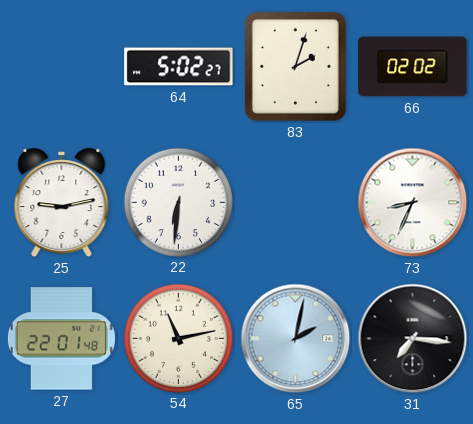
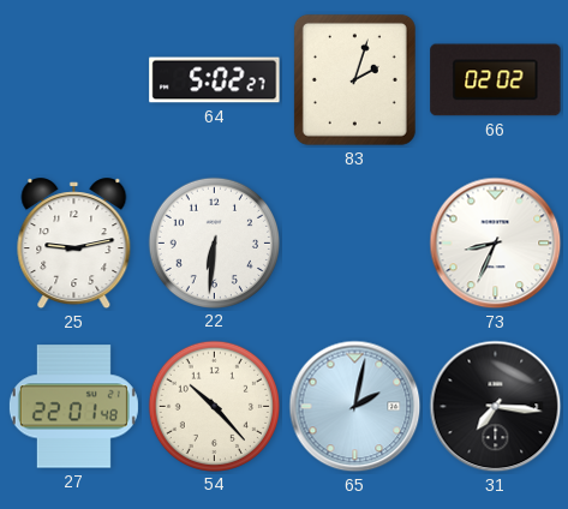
54: 11:13 -> 10:23 (214, 406)
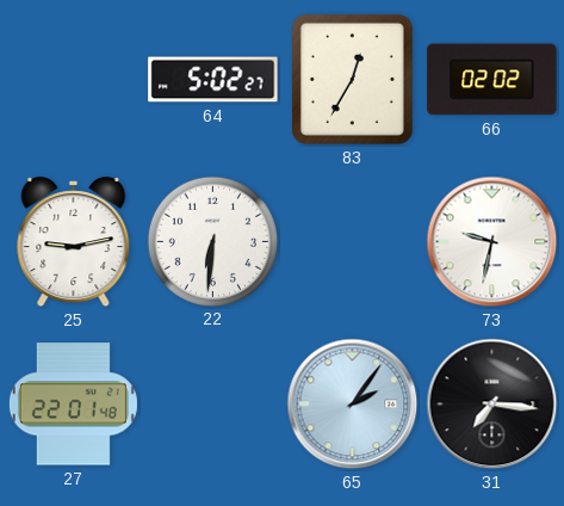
83: 2:03 -> 12:35 (352, 79)
73: 8:34 -> 9:32 (492, 242)
54: 10:23 -> none (214, 406)
65: 2:02 -> 2:06 (353, 405)
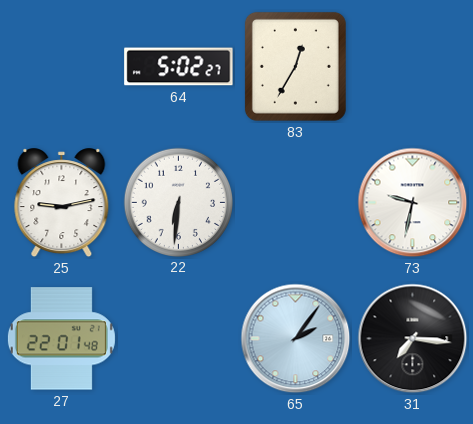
66: 02:02 -> none (492, 80)
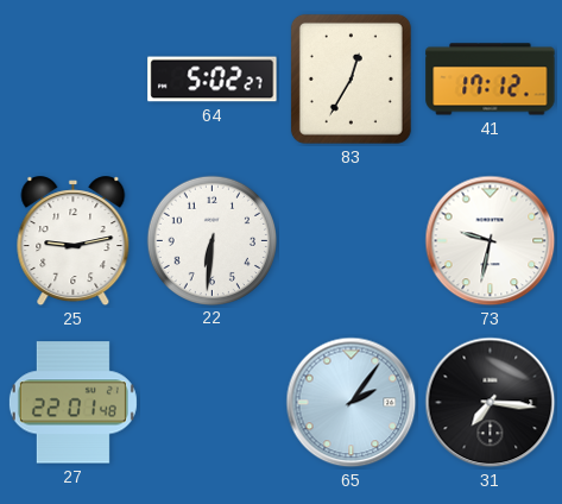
41: none -> 17:12 (491, 80)
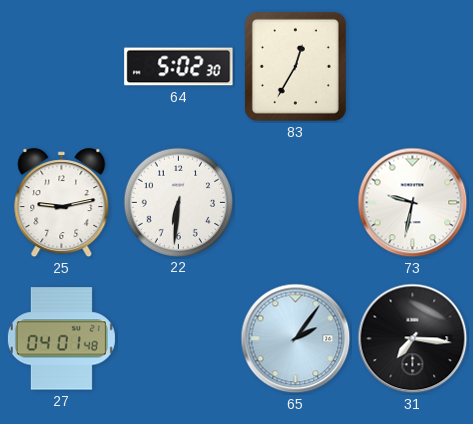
64: 5:02:27 -> 5:02:30 (179, 67)
41: 17:12 -> none (491, 80)
27: 22:01 -> 04:01 (61, 339)
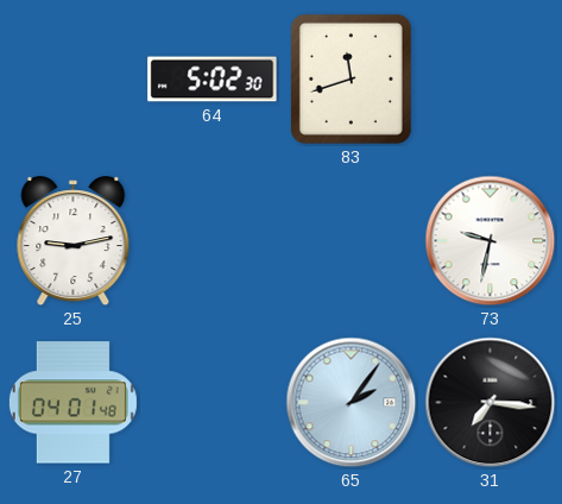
83: 12:35 -> 11:42 (351, 78)
22: 6:31 -> none (178, 202)
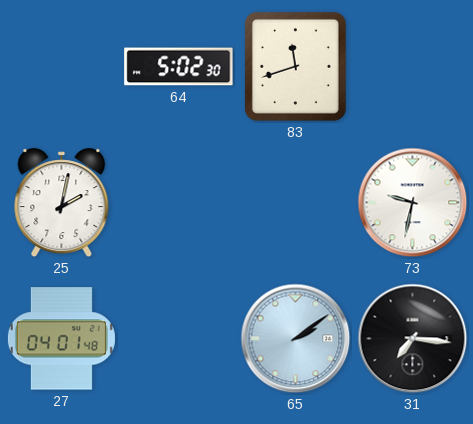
25: 9:13 -> 2:02 (62, 203)
65: 2:06 -> 2:09 (296, 339)
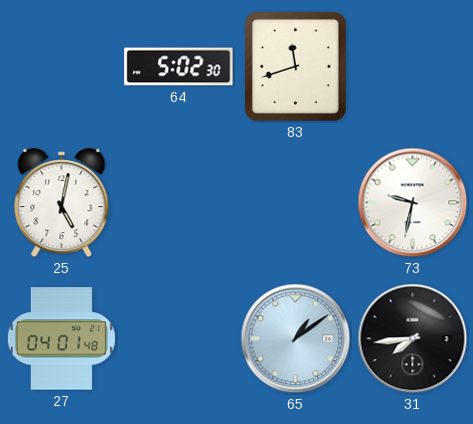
25: 2:02 -> 5:02 (62, 203)
65: 2:09 -> 1:09 (296, 339)
31: 7:16 -> 7:44 (413, 339)
